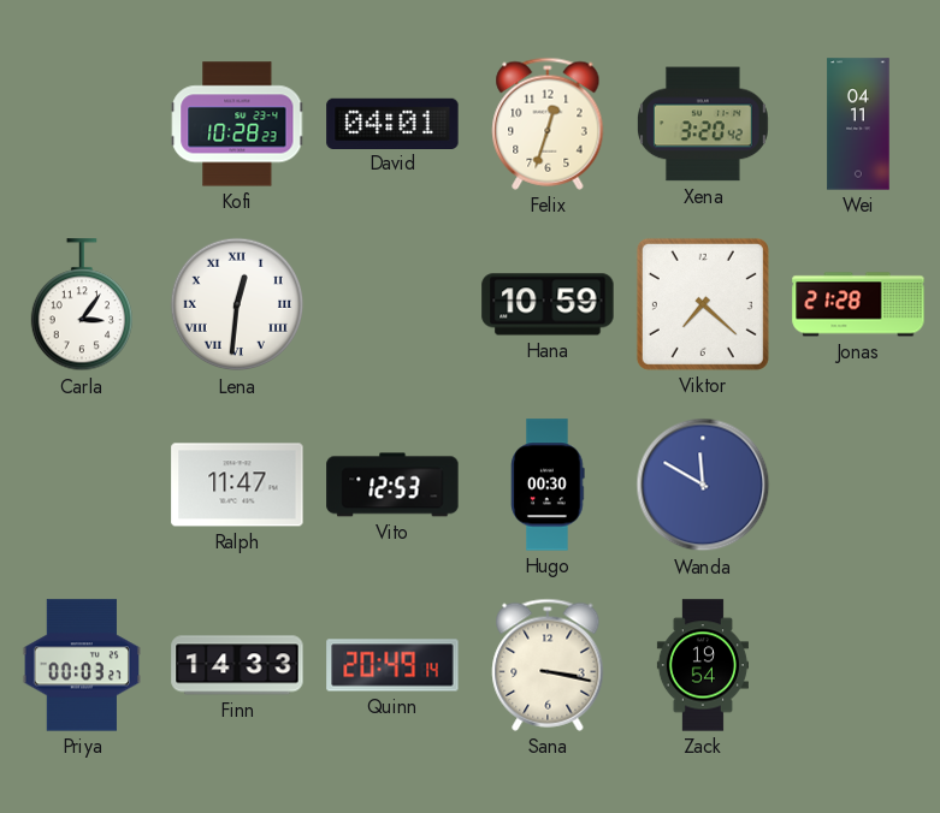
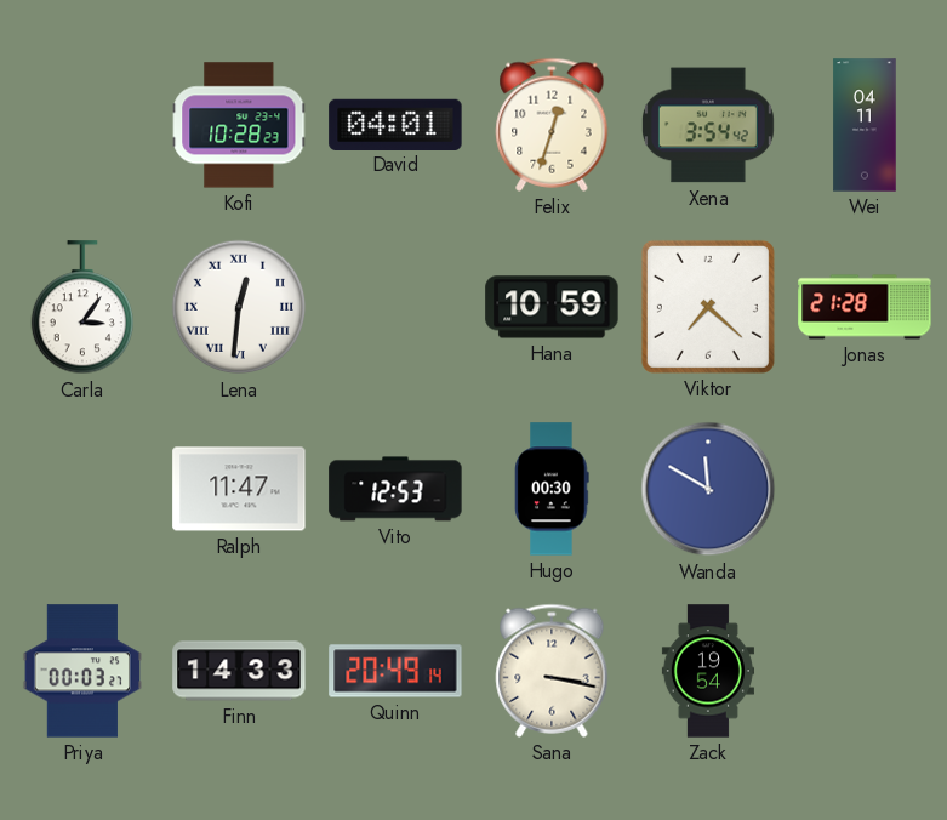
Xena: 3:20 -> 3:54 (708, 125)
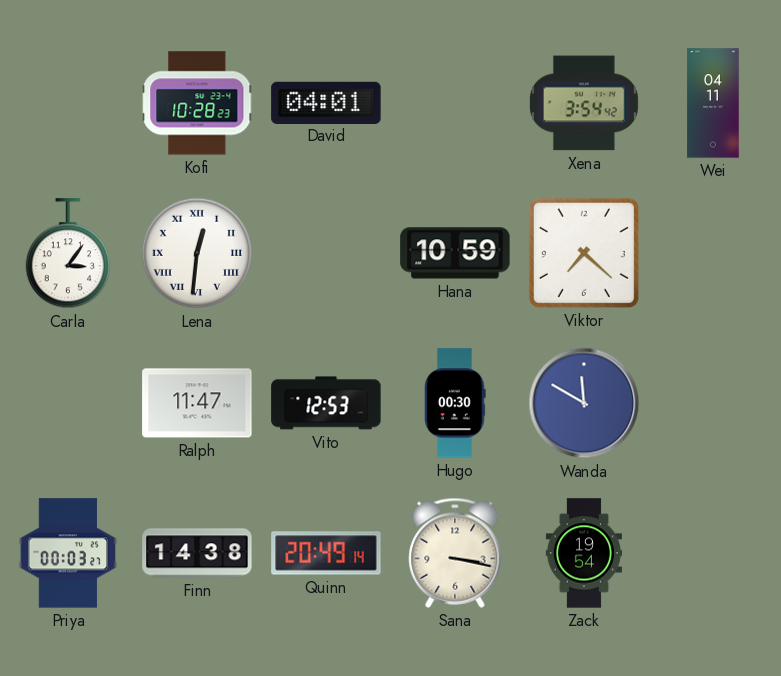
Felix: 12:33 -> none (552, 125)
Jonas: 21:28 -> none (865, 307)
Finn: 14:33 -> 14:38 (197, 553)
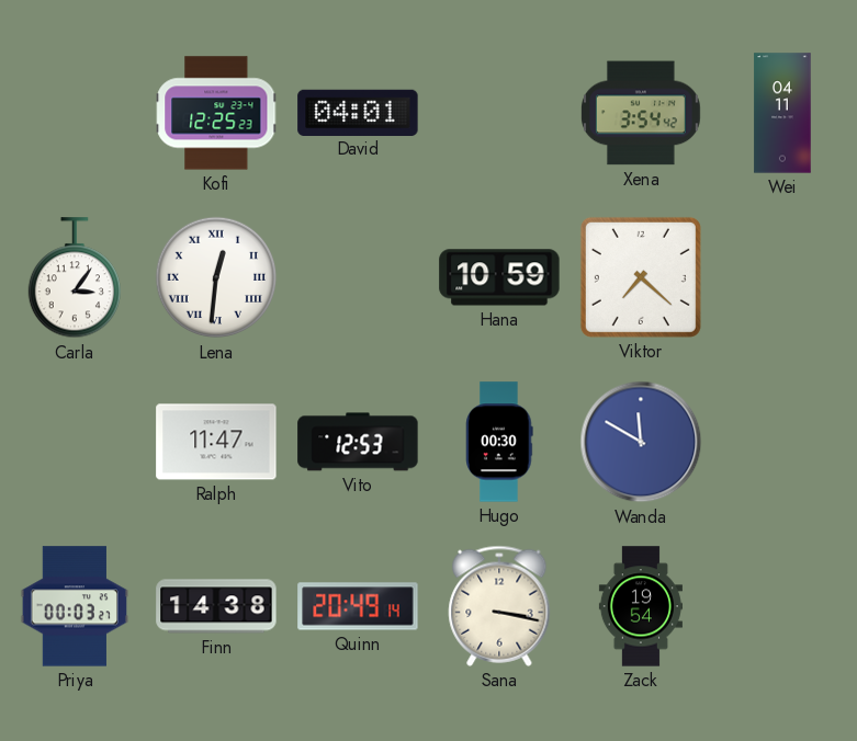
Kofi: 10:28 -> 12:25 (217, 113)
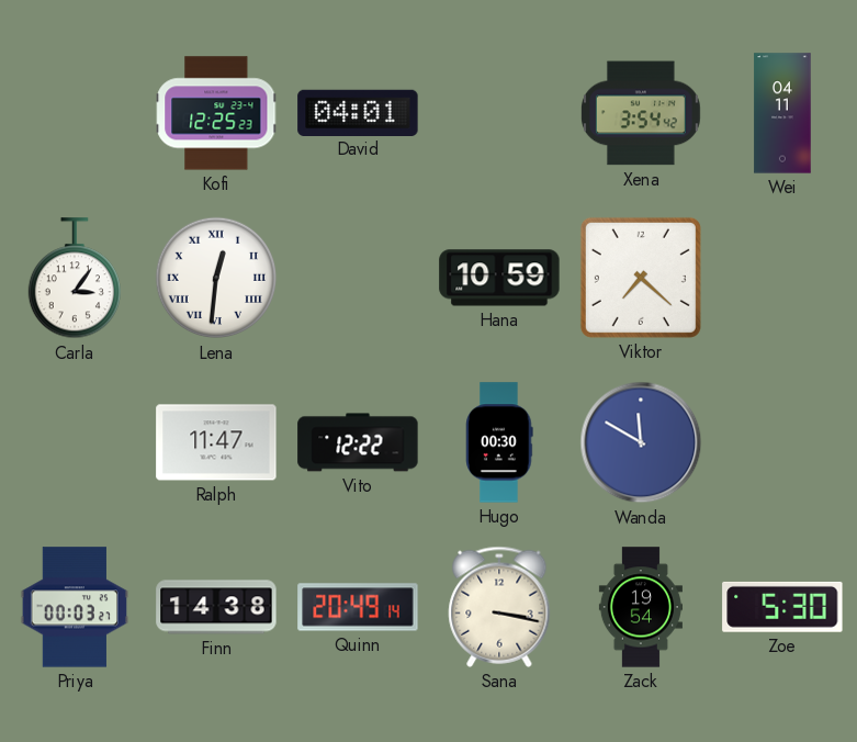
Vito: 12:53 -> 12:22 (358, 442)
Zoe: none -> 5:30 (782, 607)
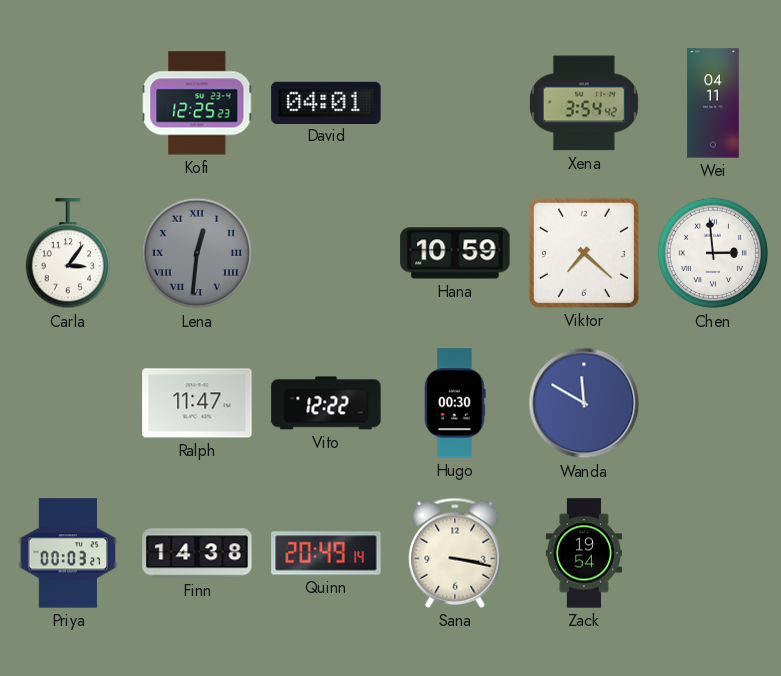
Lena dial: white -> grey (197, 253)
Chen: none -> 2:59 (713, 253)
Zoe: 5:30 -> none (782, 607)
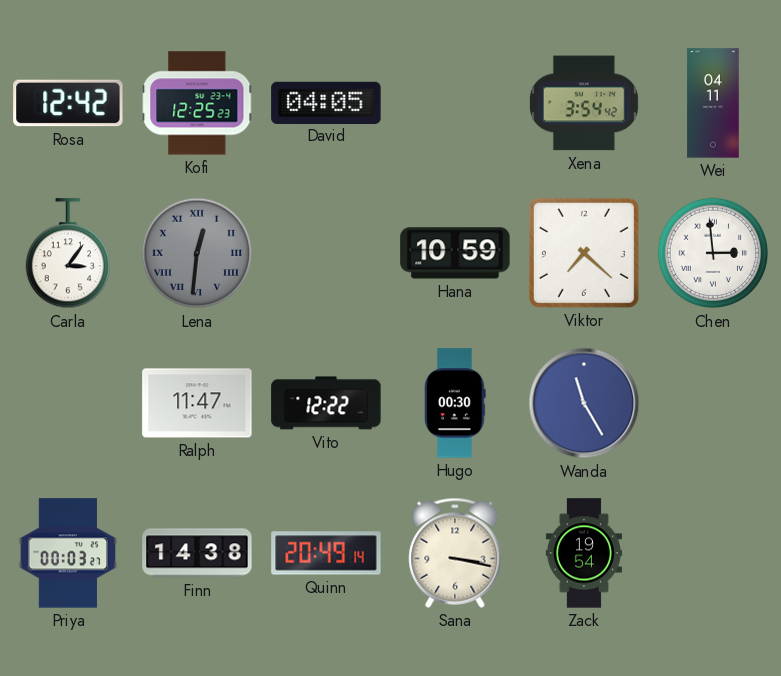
Rosa: none -> 12:42 (68, 103)
David: 04:01 -> 04:05 (326, 102)
Wanda: 11:50 -> 11:25 (584, 403)
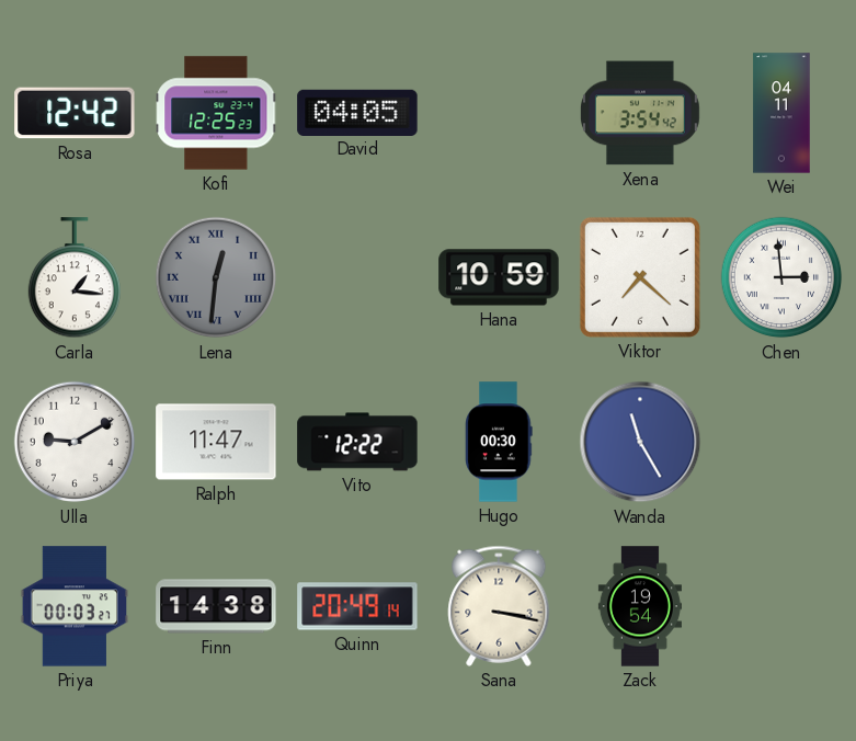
Carla: 3:06 -> 1:16 (73, 278)
Ulla: none -> 9:10 (75, 442)
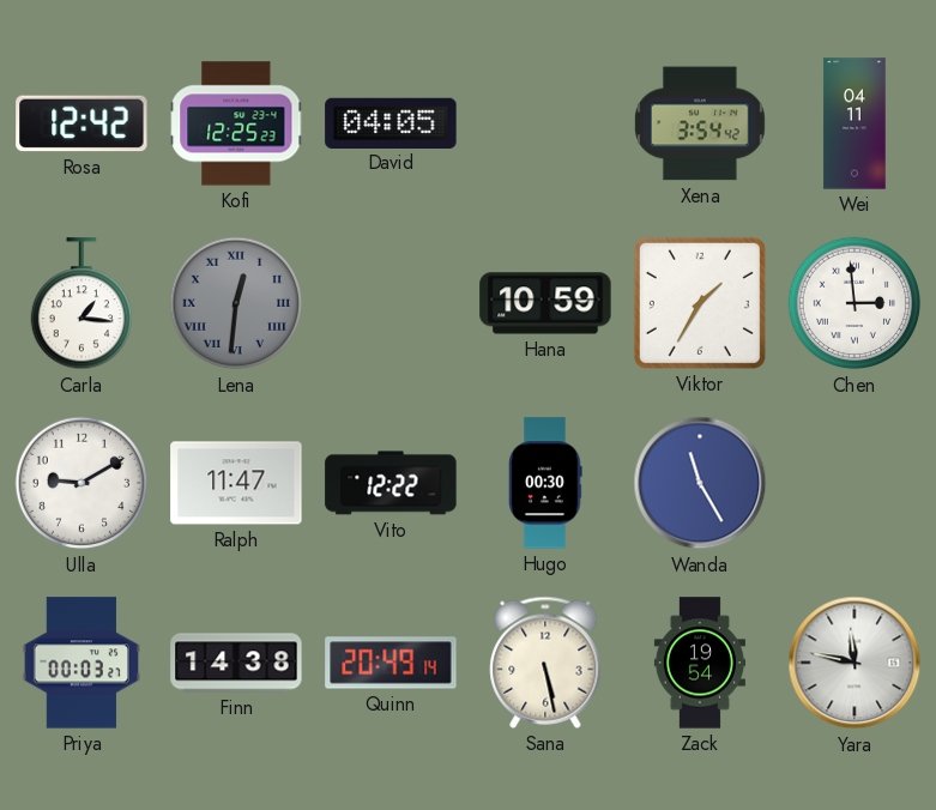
Viktor: 7:22 -> 1:35 (700, 303)
Sana: 3:17 -> 5:28 (545, 663)
Yara: none -> 11:47 (855, 663)
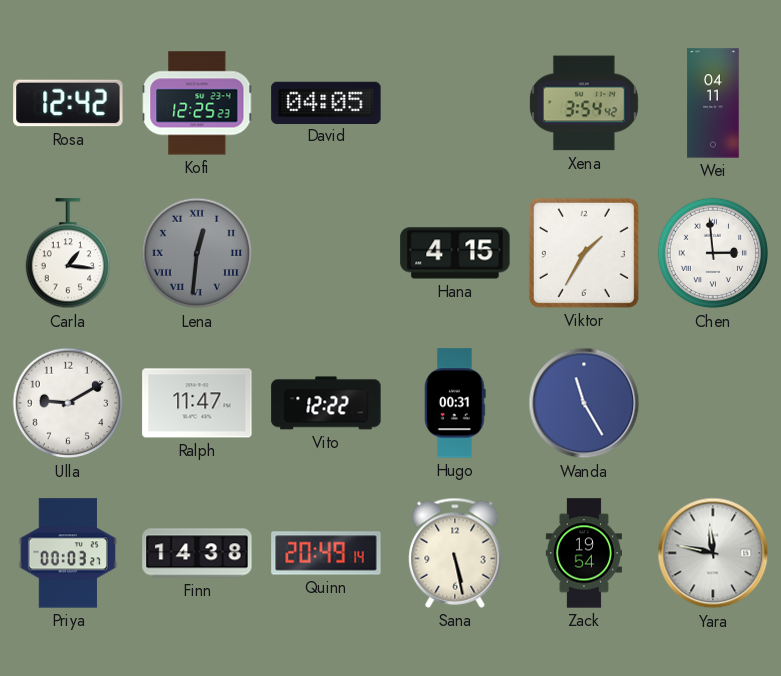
Hana: 10:59 -> 4:15 (455, 253)
Hugo: 00:30 -> 00:31 (455, 403)
